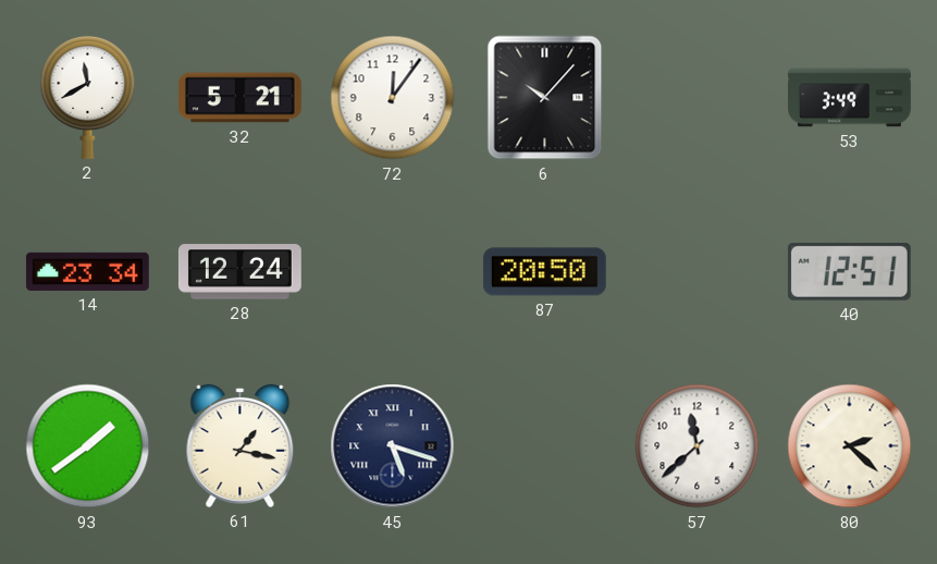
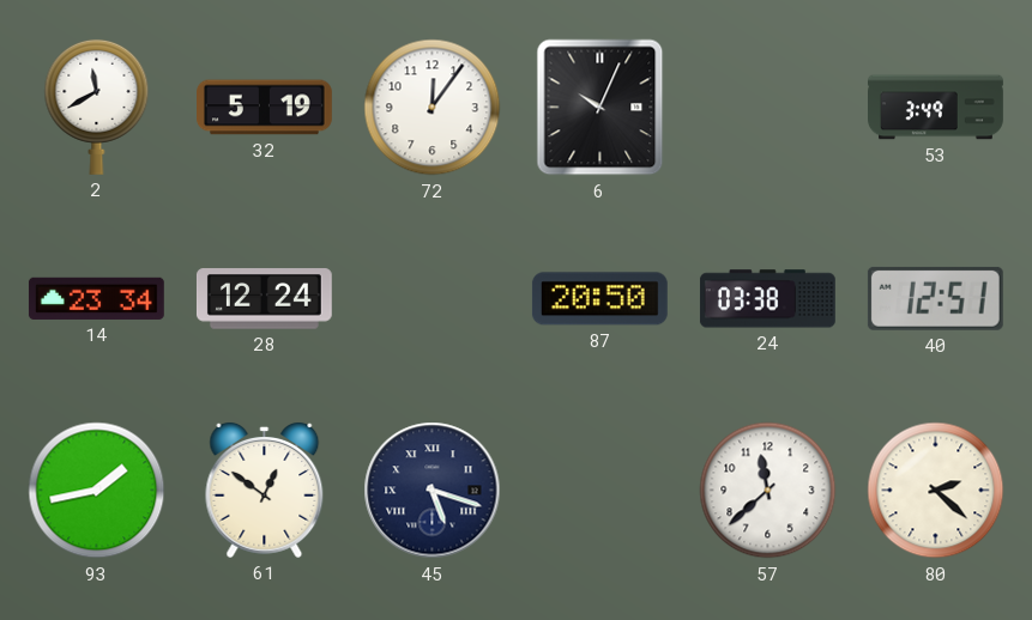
32: 5:21 -> 5:19 (265, 108)
6: 10:07 -> 10:04 (601, 108)
24: none -> 03:38 (767, 299)
93: 1:39 -> 1:43 (97, 491)
61: 1:17 -> 12:51 (265, 490)
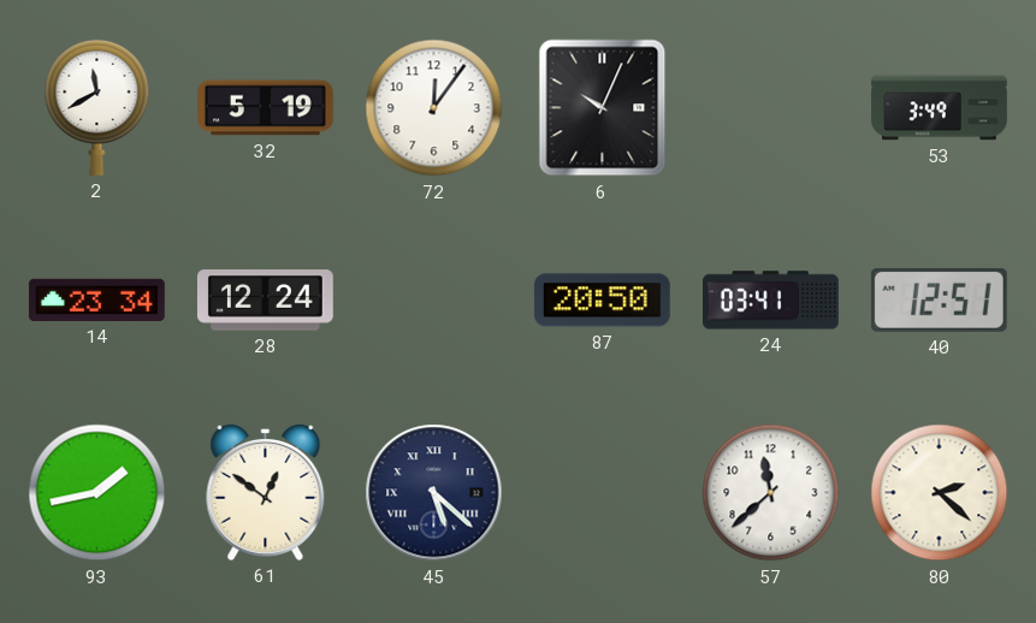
24: 03:38 -> 03:41 (770, 301)
45: 5:18 -> 5:22 (434, 493)
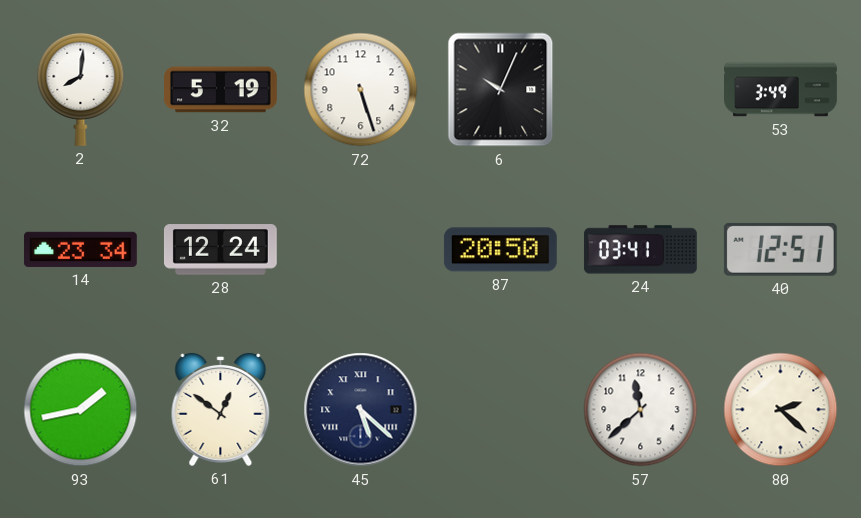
2: 11:40 -> 8:01 (81, 89)
72: 12:06 -> 5:27 (361, 90)
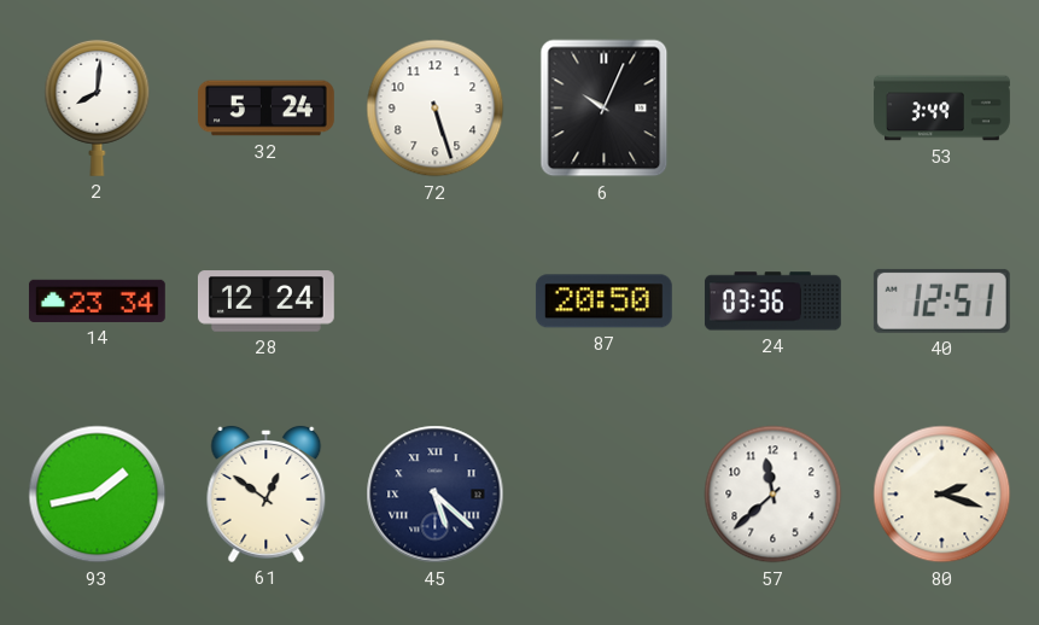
32: 5:19 -> 5:24 (267, 109)
24: 03:41 -> 03:36 (772, 302)
80: 2:22 -> 2:18 (942, 495)
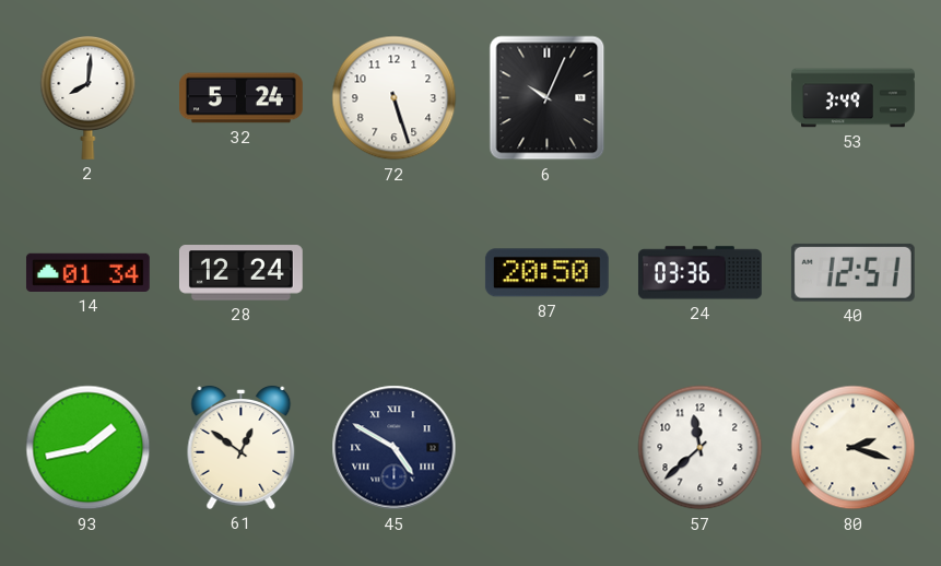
14: 23:34 -> 01:34 (87, 272)
45: 5:22 -> 4:50 (395, 448)
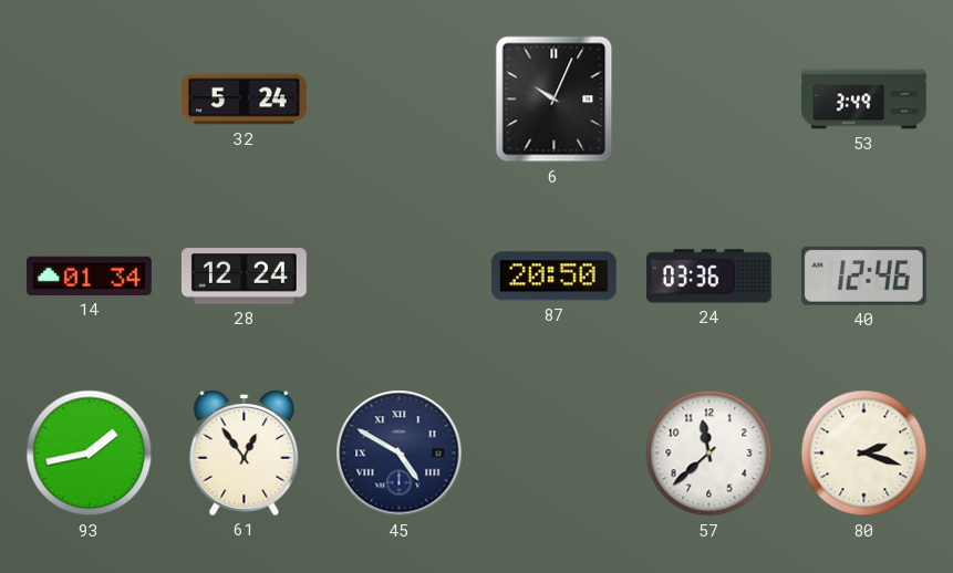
2: 8:01 -> none (89, 97)
72: 5:27 -> none (395, 98)
40: 12:51 -> 12:46 (863, 275)
61: 12:51 -> 12:54 (245, 452)
